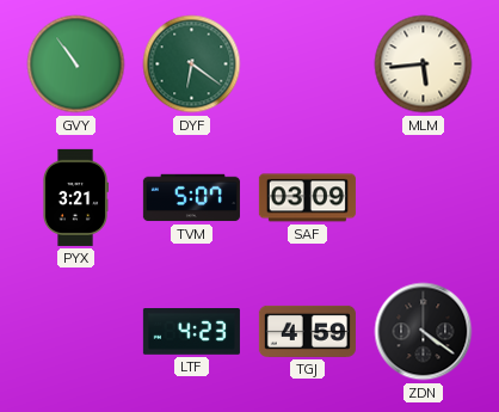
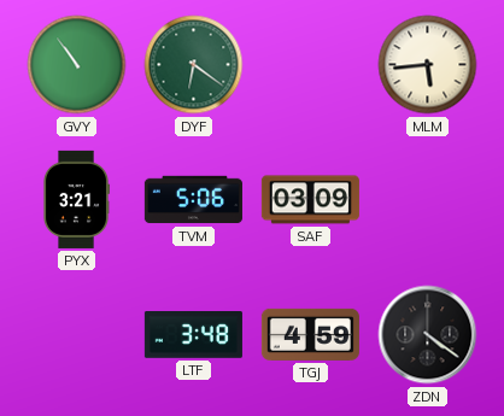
TVM: 5:07 -> 5:06 (193, 200)
LTF: 4:23 -> 3:48 (193, 335)
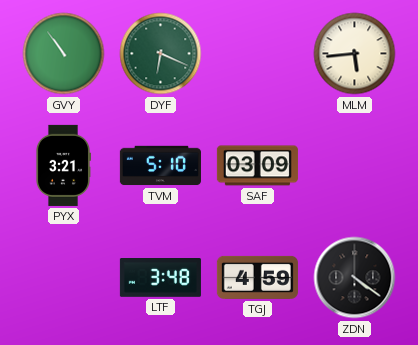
DYF: 6:21 -> 6:19 (161, 54)
TVM: 5:06 -> 5:10 (160, 166)
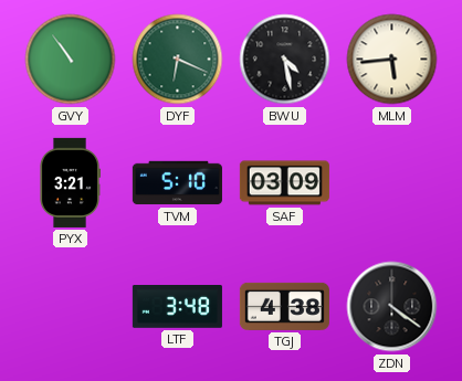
BWU: none -> 4:28 (285, 60)
TGJ: 4:59 -> 4:38 (284, 306)
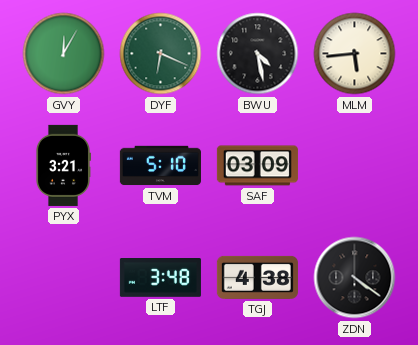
GVY: 10:54 -> 12:05 (64, 54)
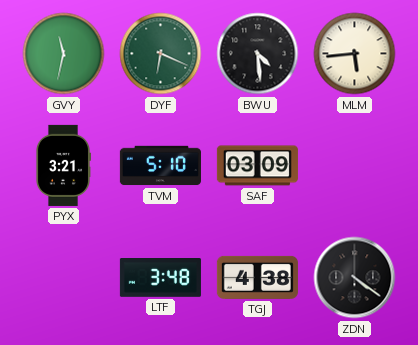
GVY: 12:05 -> 11:32 (64, 54)
BWU: 4:28 -> 4:29 (258, 54)
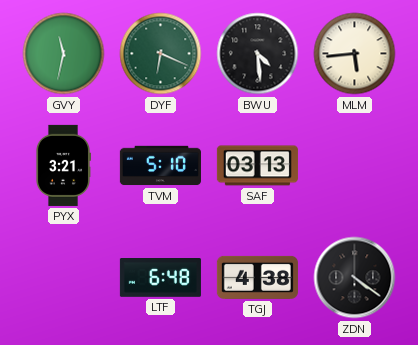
SAF: 03:09 -> 03:13 (257, 166)
LTF: 3:48 -> 6:48 (160, 278)
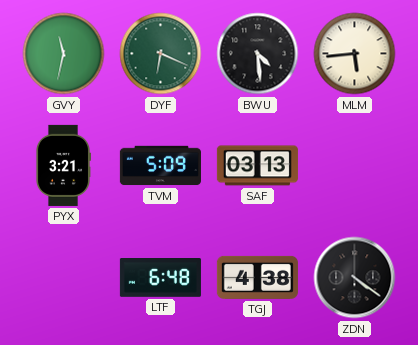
TVM: 5:10 -> 5:09 (160, 166)
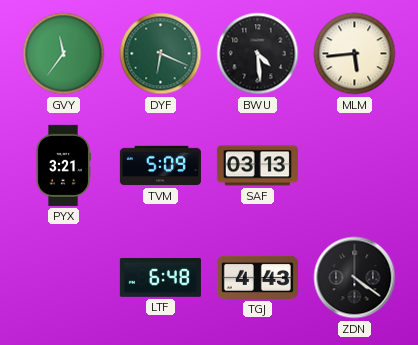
GVY: 11:32 -> 11:36 (64, 54)
TGJ: 4:38 -> 4:43 (257, 277)
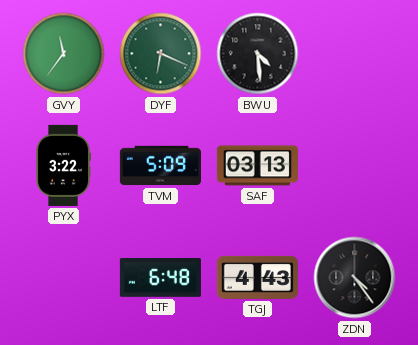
MLM: 5:44 -> none (355, 54)
PYX: 3:21 -> 3:22 (62, 165)
ZDN: 4:21 -> 4:24 (355, 278)
